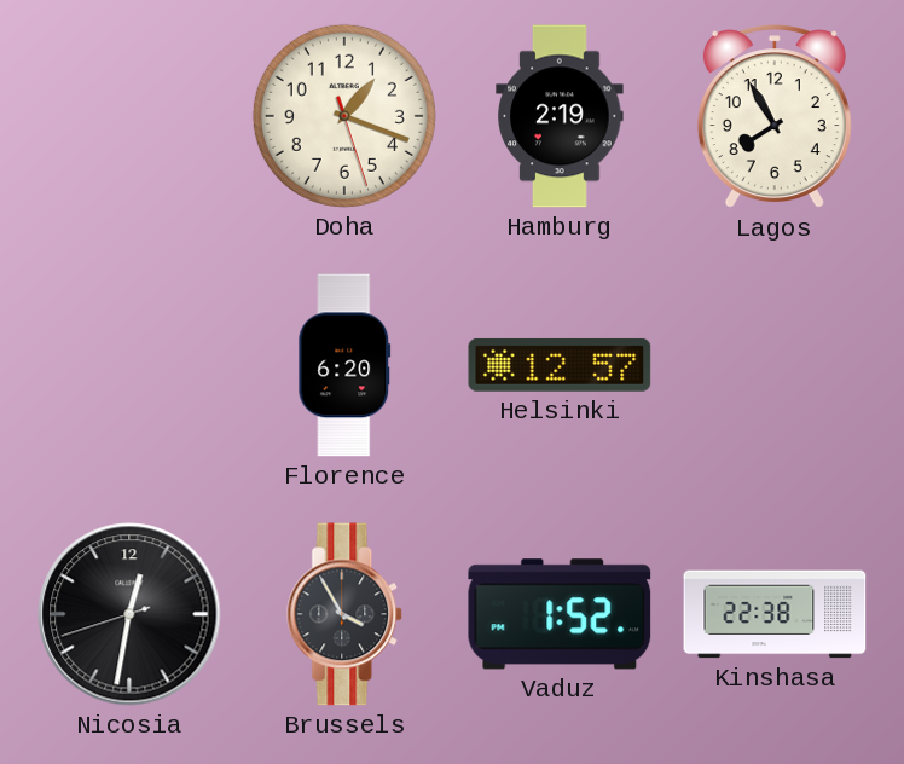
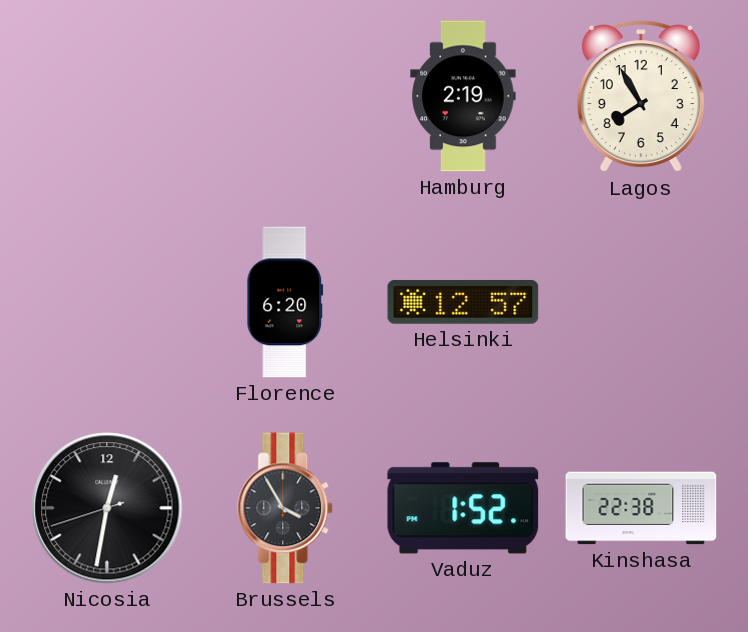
Doha: 1:18 -> none (344, 116)
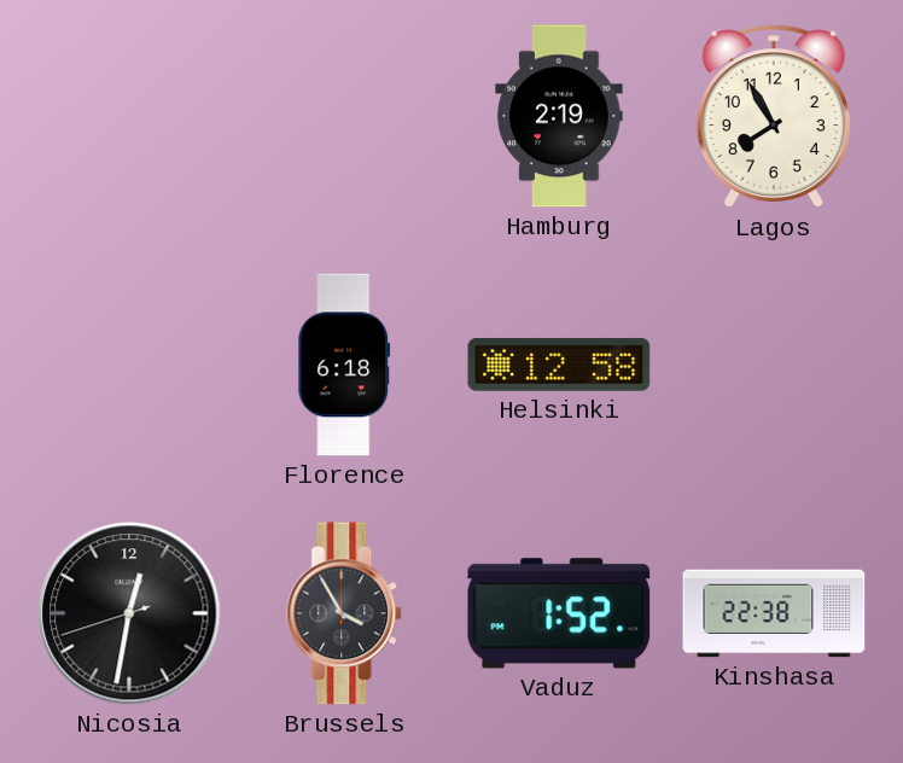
Florence: 6:20 -> 6:18 (344, 365)
Helsinki: 12:57 -> 12:58 (559, 365)
